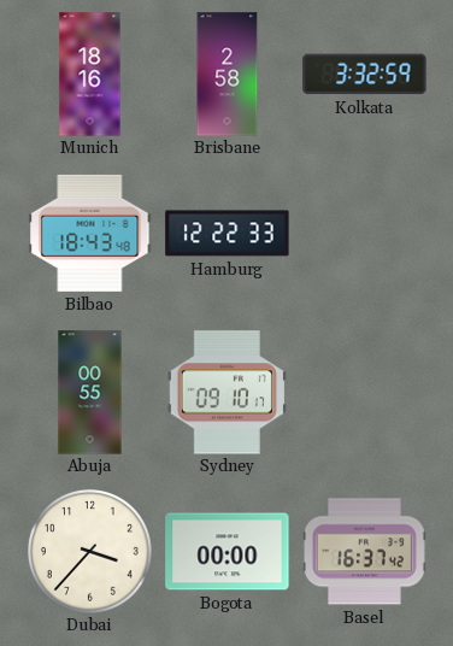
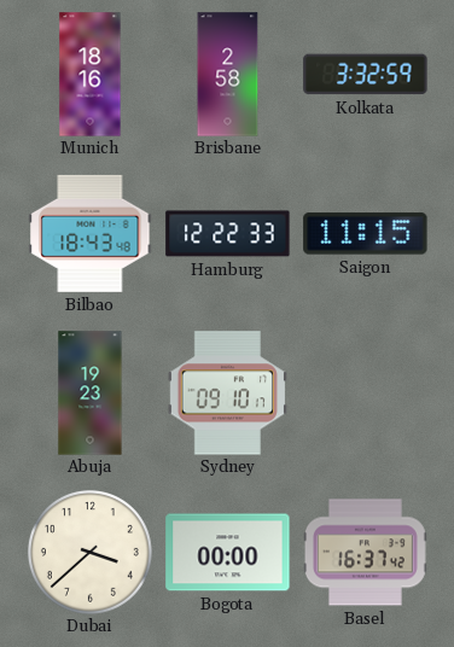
Saigon: none -> 11:15 (366, 234)
Abuja: 00:55 -> 19:23 (91, 394)
Dubai: 3:37 -> 3:38 (89, 552)
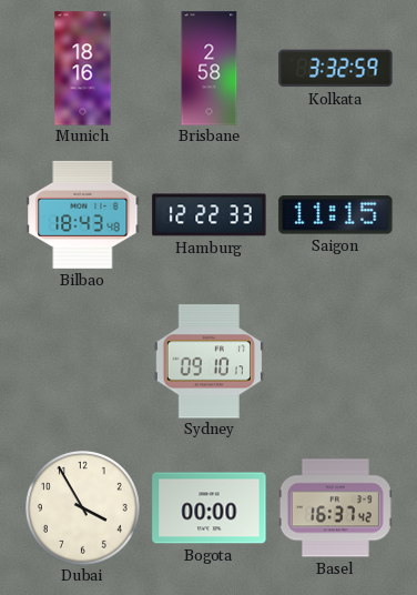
Abuja: 19:23 -> none (91, 394)
Dubai: 3:38 -> 3:55 (82, 507)
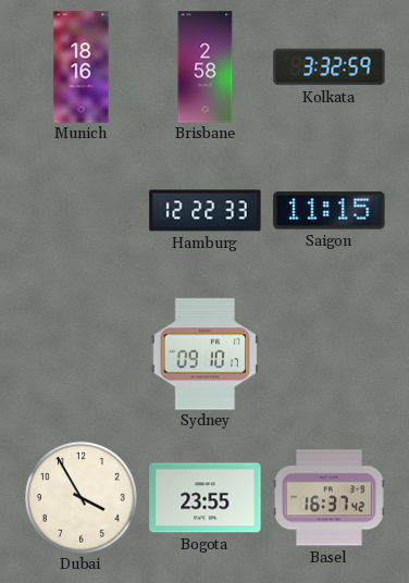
Bilbao: 18:43 -> none (83, 214)
Bogota: 00:00 -> 23:55 (206, 498)
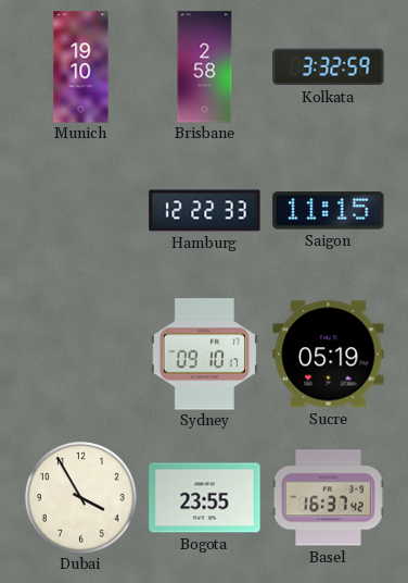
Munich: 18:16 -> 19:10 (81, 67)
Sucre: none -> 05:19 (329, 355)
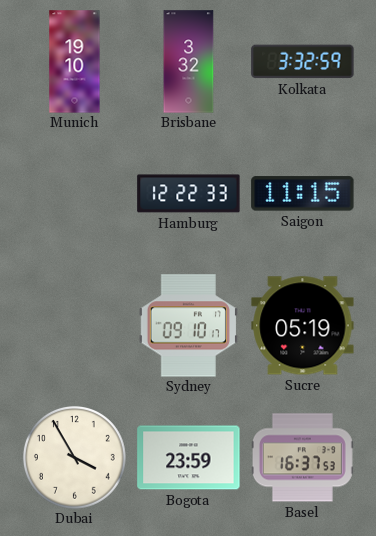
Brisbane: 2:58 -> 3:32 (189, 62)
Bogota: 23:55 -> 23:59 (189, 458)
Basel: 16:37:42 -> 16:37:53 (302, 458)
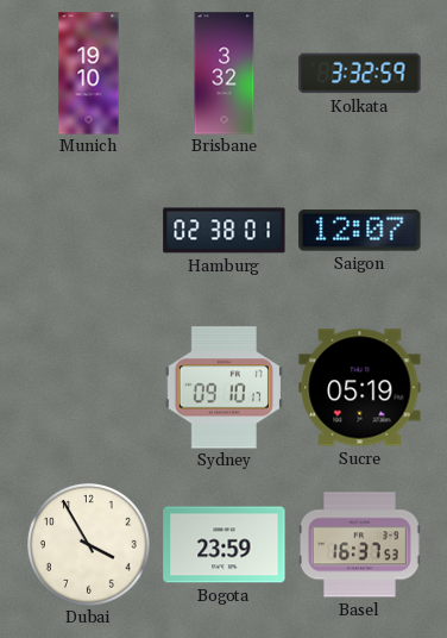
Hamburg: 12:22 -> 02:38 (225, 231)
Saigon: 11:15 -> 12:07 (360, 231)
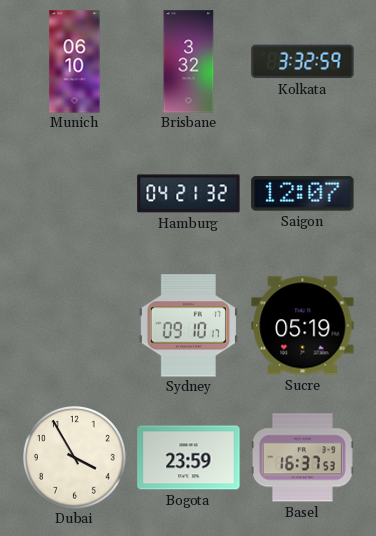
Munich: 19:10 -> 06:10 (75, 62)
Hamburg: 02:38 -> 04:21 (189, 194)
